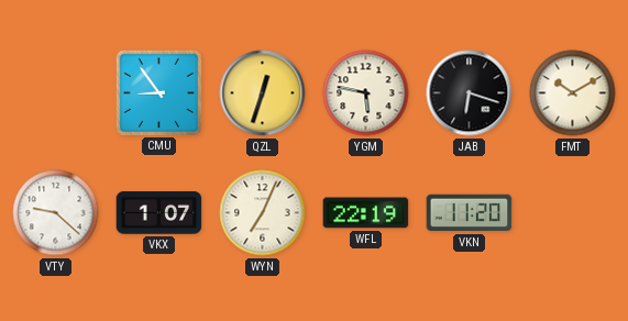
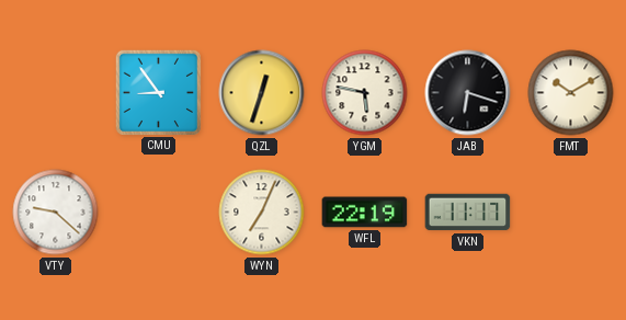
VKX: 1:07 -> none (159, 213)
VKN: 11:20 -> 11:17 (468, 213)
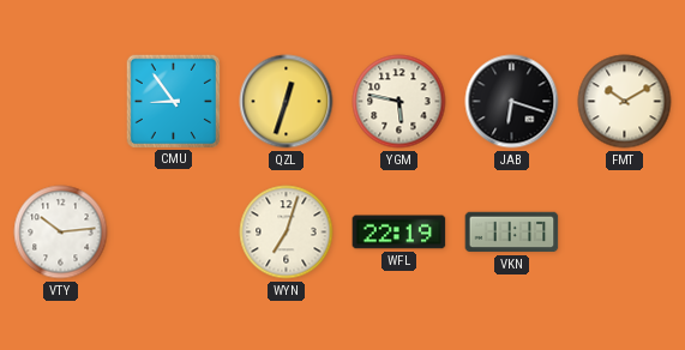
VTY: 9:22 -> 10:14 (61, 233)
WYN: 7:04 -> 7:03 (287, 233)
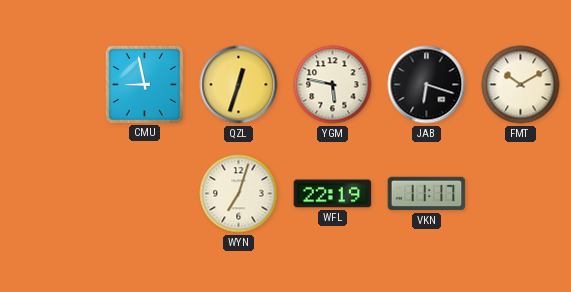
CMU: 8:54 -> 8:58 (144, 84)
VTY: 10:14 -> none (61, 233)
